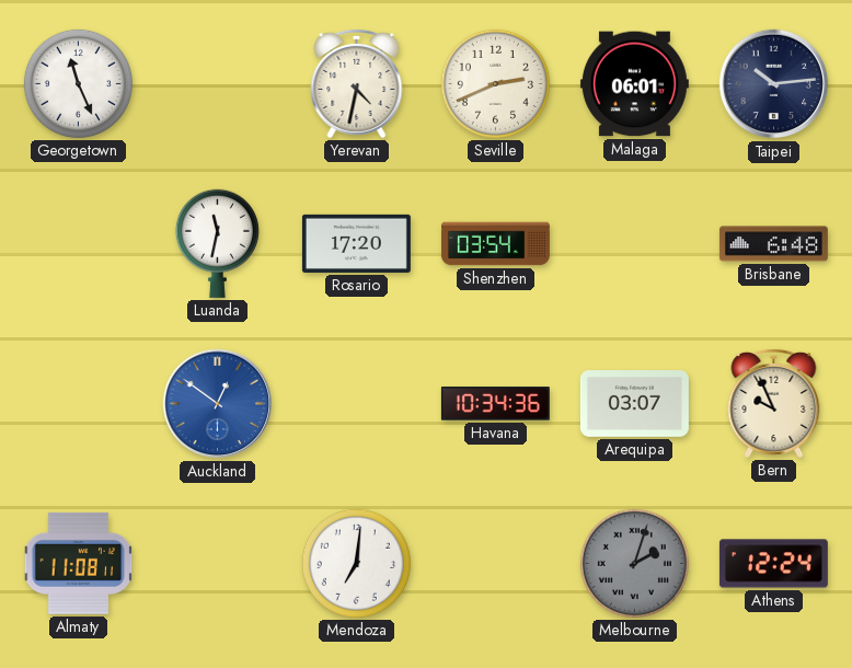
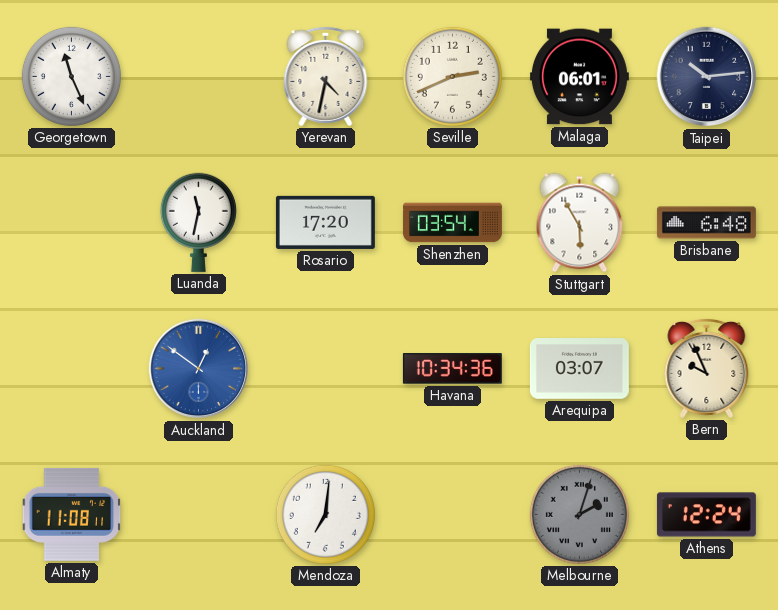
Stuttgart: none -> 5:55 (580, 223)
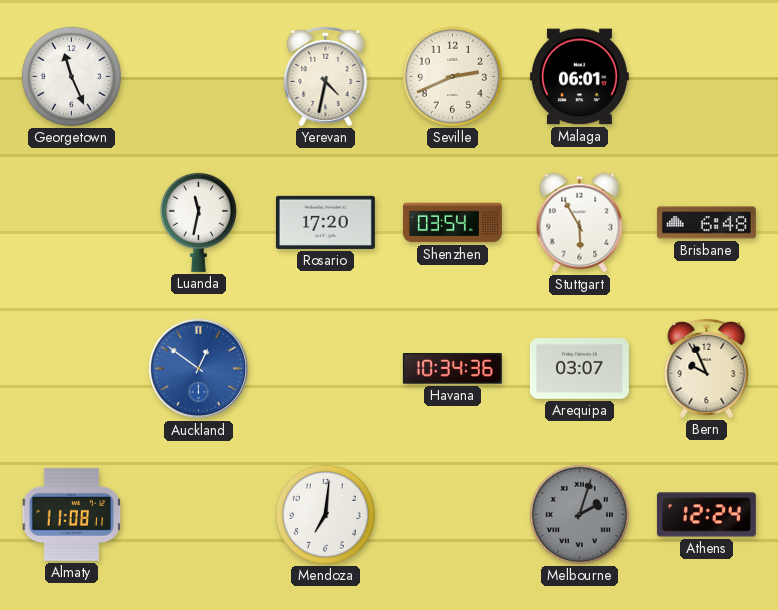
Taipei: 10:14 -> none (707, 77)
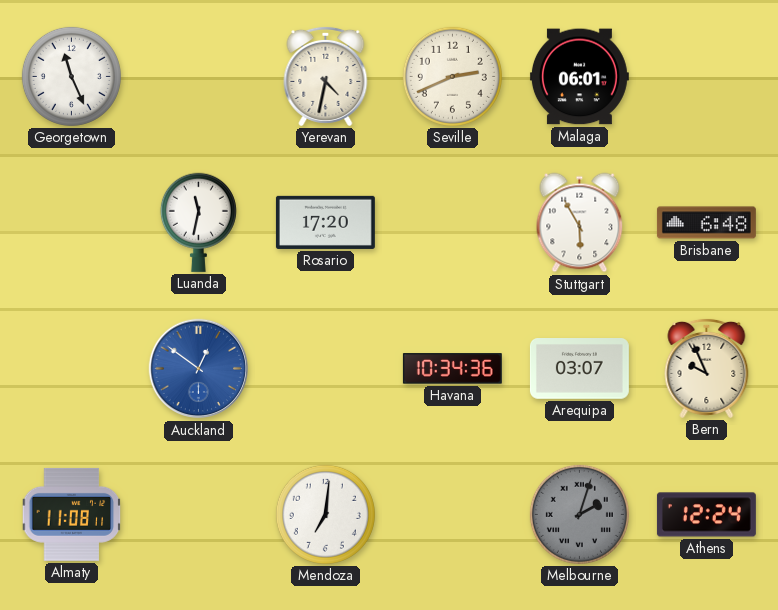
Shenzhen: 03:54 -> none (452, 223)
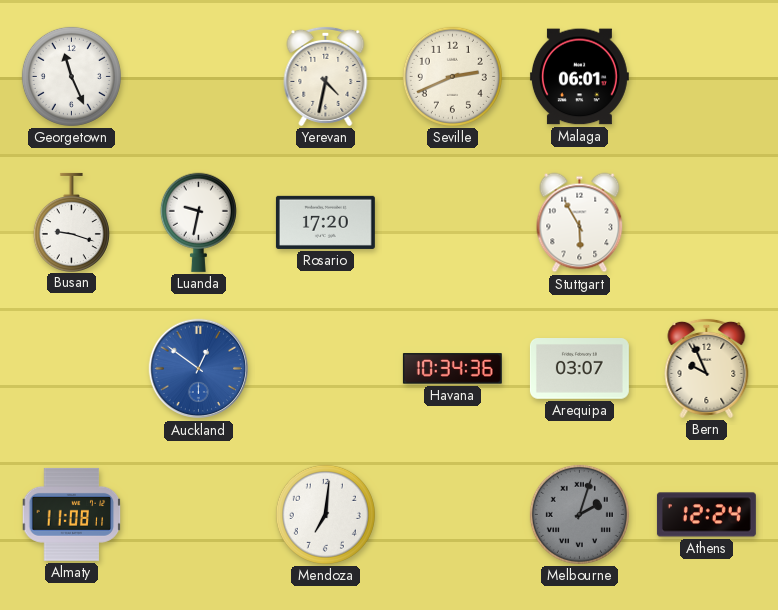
Busan: none -> 9:18 (71, 222)
Luanda: 11:32 -> 9:32 (198, 222)
Brisbane: 6:48 -> none (706, 223)
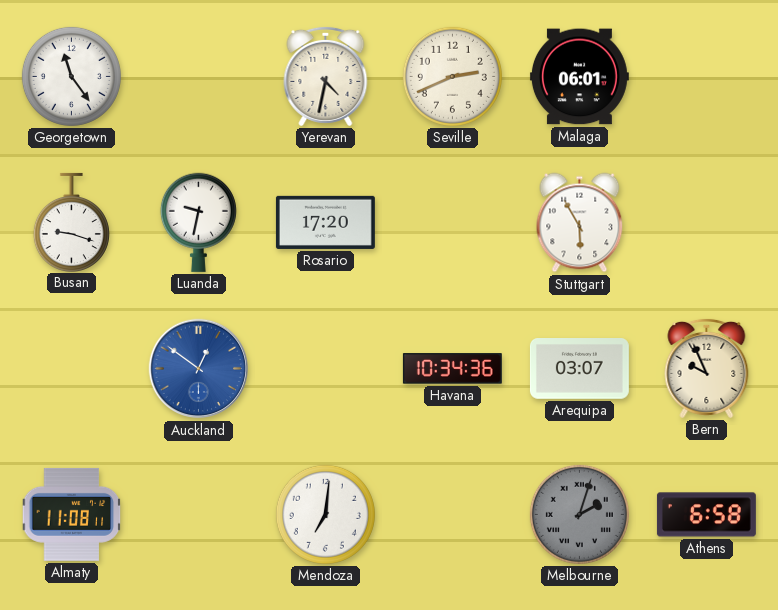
Georgetown: 11:26 -> 11:24 (71, 76)
Athens: 12:24 -> 6:58 (706, 515)
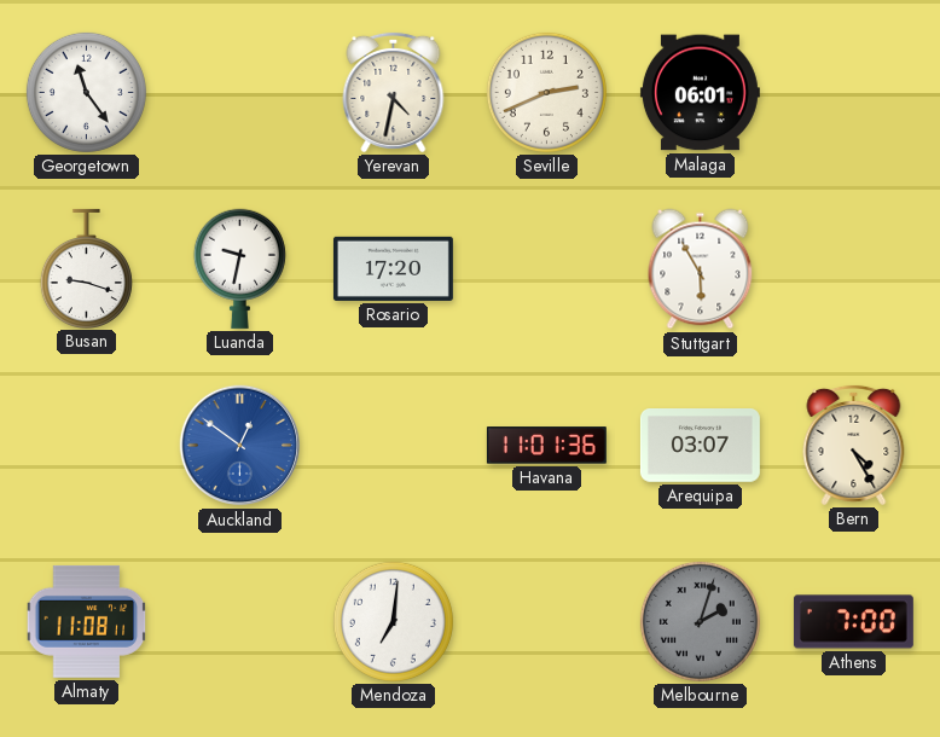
Havana: 10:34 -> 11:01 (546, 446)
Bern: 9:56 -> 4:25 (854, 445)
Athens: 6:58 -> 7:00 (853, 622)
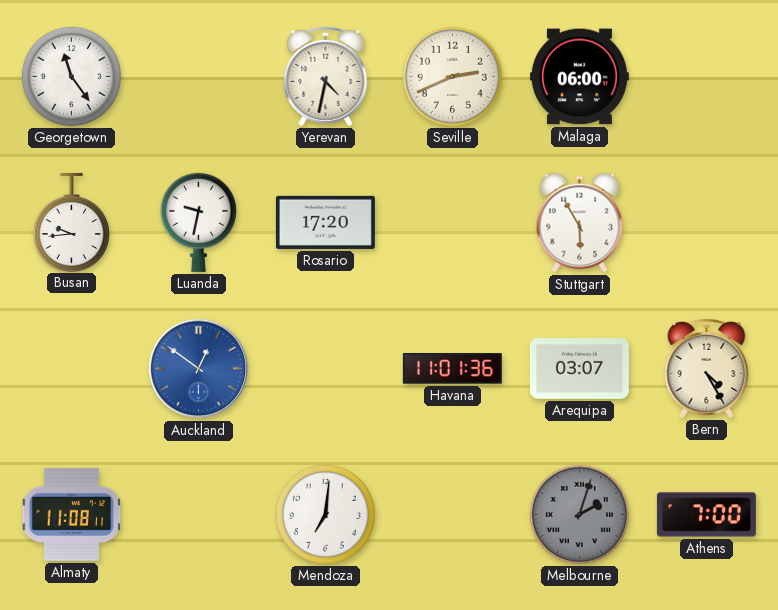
Malaga: 06:01 -> 06:00 (579, 77)
Busan: 9:18 -> 9:44 (71, 222)
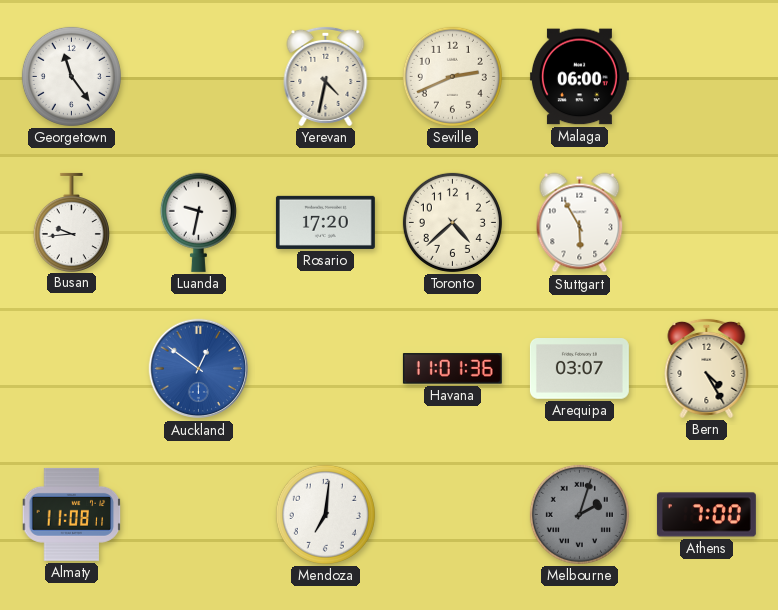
Toronto: none -> 4:38 (452, 222)
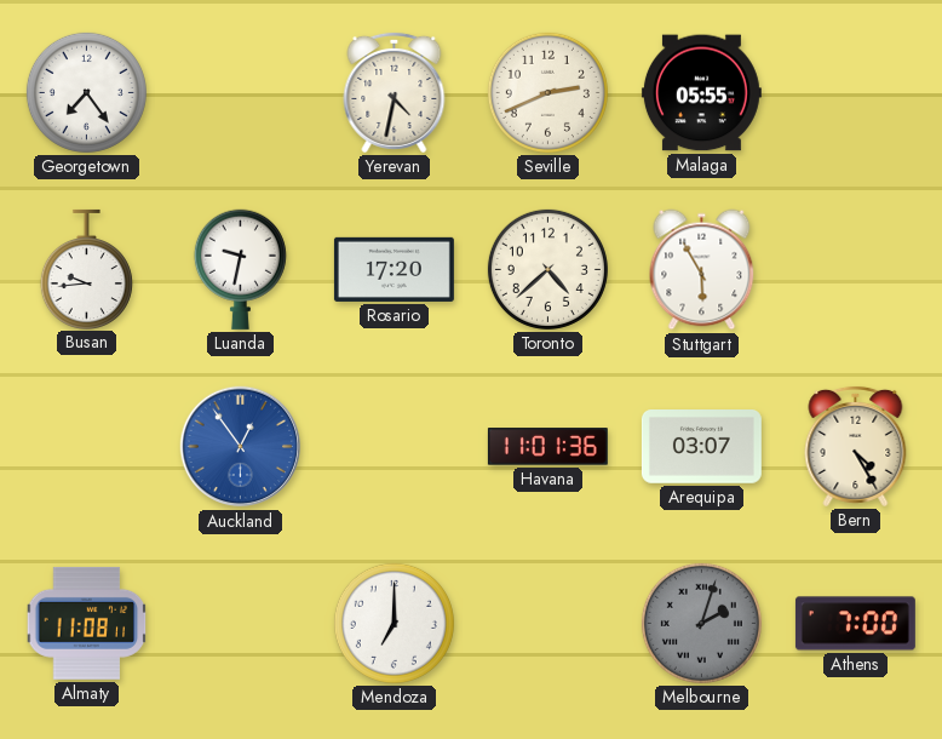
Georgetown: 11:24 -> 7:24 (86, 92)
Malaga: 06:00 -> 05:55 (701, 93)
Auckland: 12:51 -> 12:54 (241, 447)
Mendoza: 7:01 -> 7:00 (394, 623)
